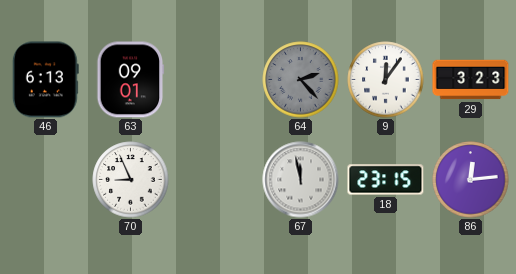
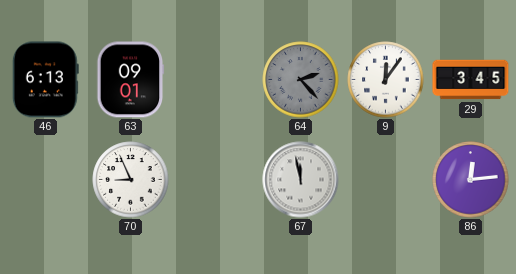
29: 3:23 -> 3:45 (471, 80)
18: 23:15 -> none (386, 180)
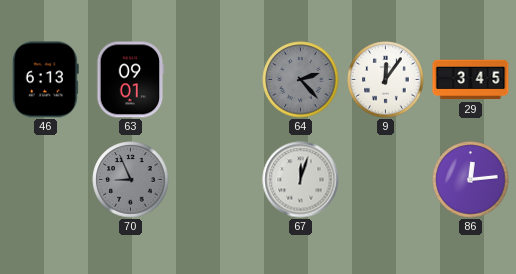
70 dial: white -> grey (131, 180)
67: 11:58 -> 12:03 (301, 180)
